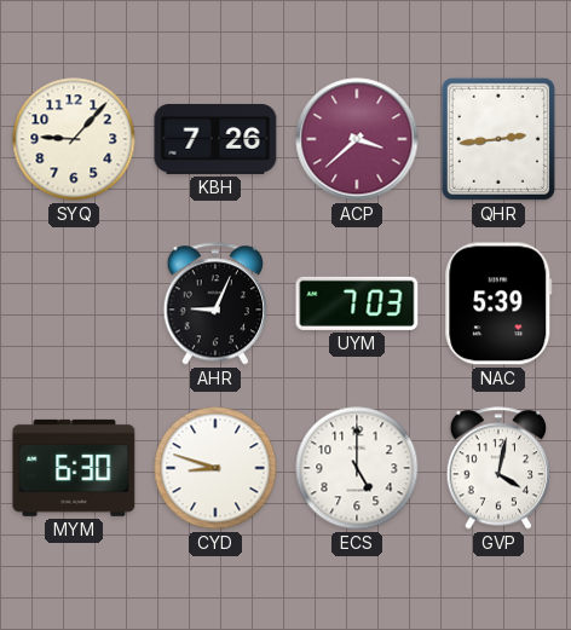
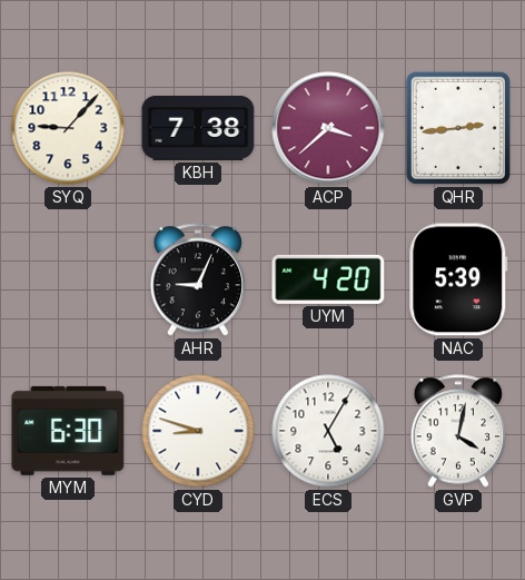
KBH: 7:26 -> 7:38 (198, 128)
UYM: 7:03 -> 4:20 (328, 279)
ECS: 5:00 -> 5:05 (328, 431)
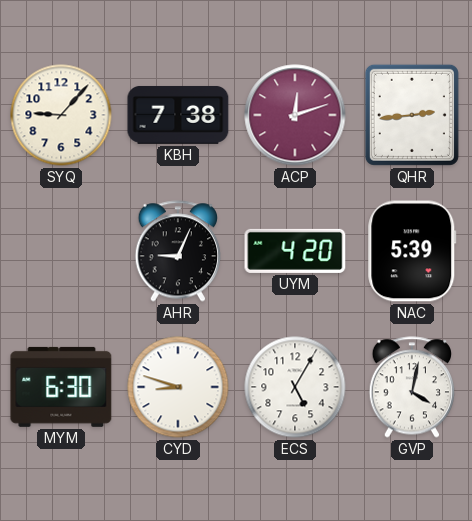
ACP: 3:38 -> 12:12 (295, 115)
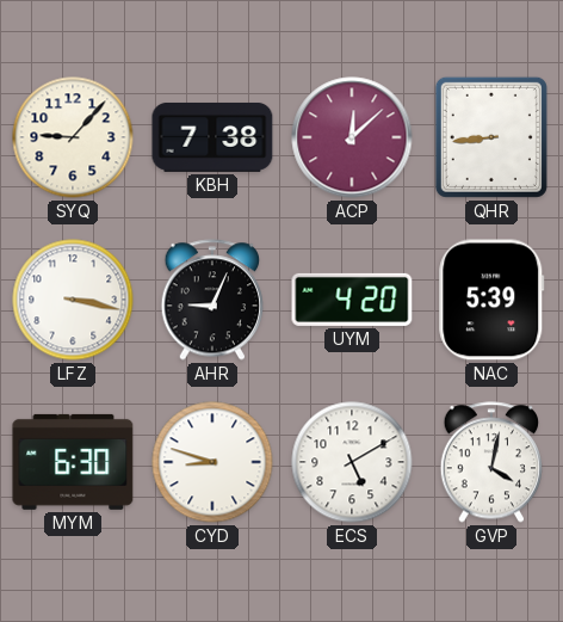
ACP: 12:12 -> 12:08 (352, 137)
QHR: 2:44 -> 8:44 (491, 137)
LFZ: none -> 3:17 (73, 300)
ECS: 5:05 -> 5:10 (352, 462)
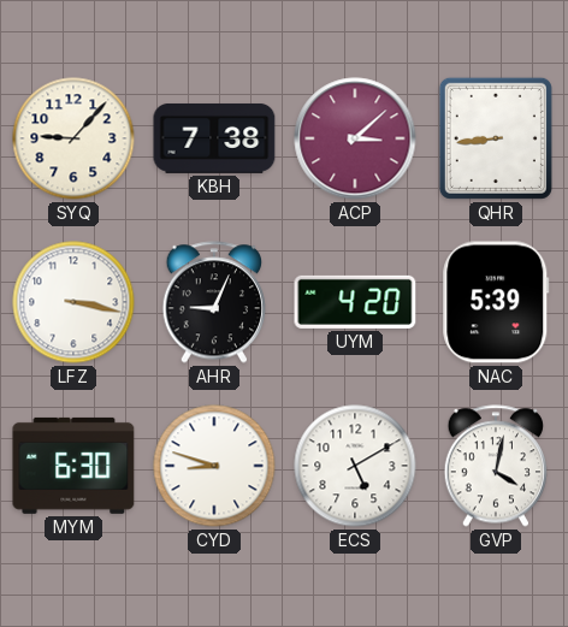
ACP: 12:08 -> 3:08 (355, 138)
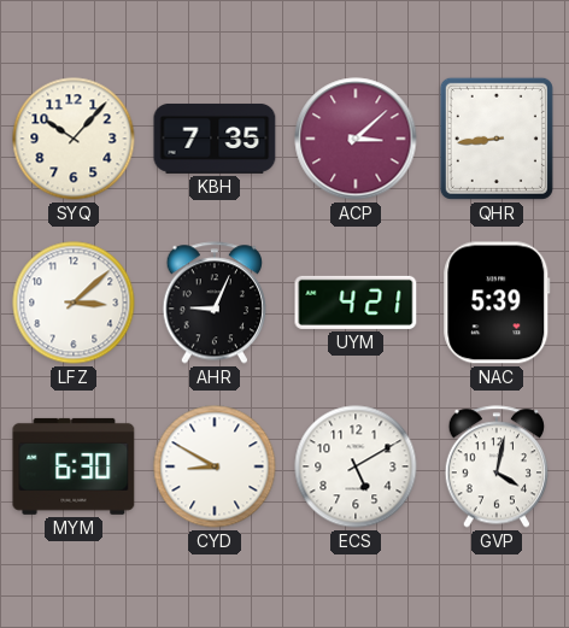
SYQ: 9:07 -> 10:07 (74, 139)
KBH: 7:38 -> 7:35 (215, 139)
LFZ: 3:17 -> 3:08 (74, 303)
UYM: 4:20 -> 4:21 (356, 303)
CYD: 8:48 -> 8:50 (215, 466)
